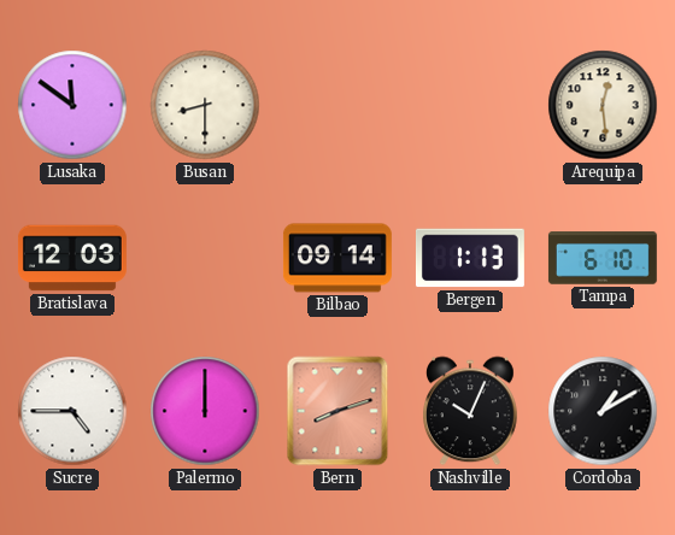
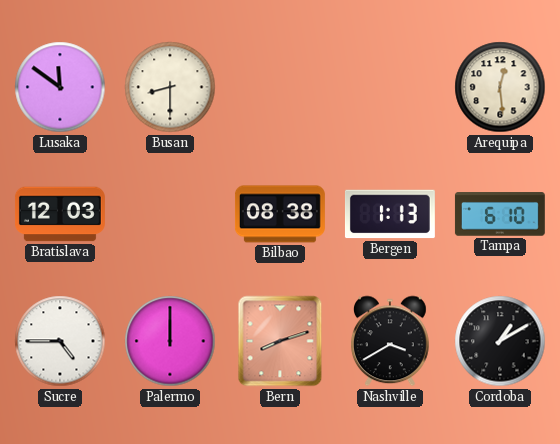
Bilbao: 09:14 -> 08:38 (280, 214)
Nashville: 10:04 -> 3:40 (391, 341)
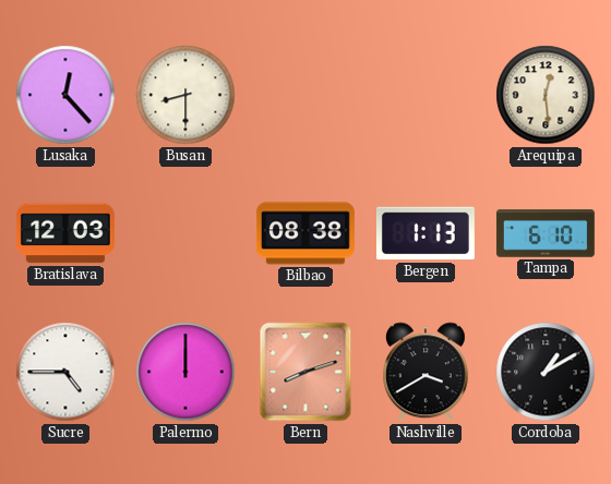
Lusaka: 11:51 -> 12:23 (65, 95)
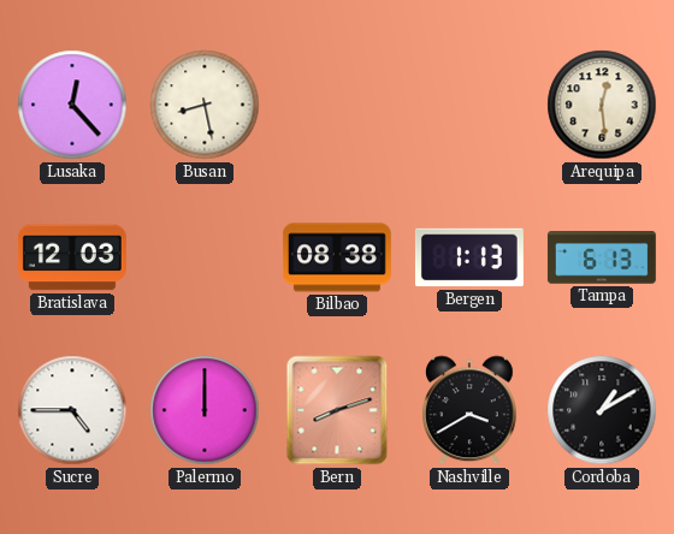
Busan: 8:30 -> 8:28 (205, 105)
Tampa: 6:10 -> 6:13 (602, 257)
